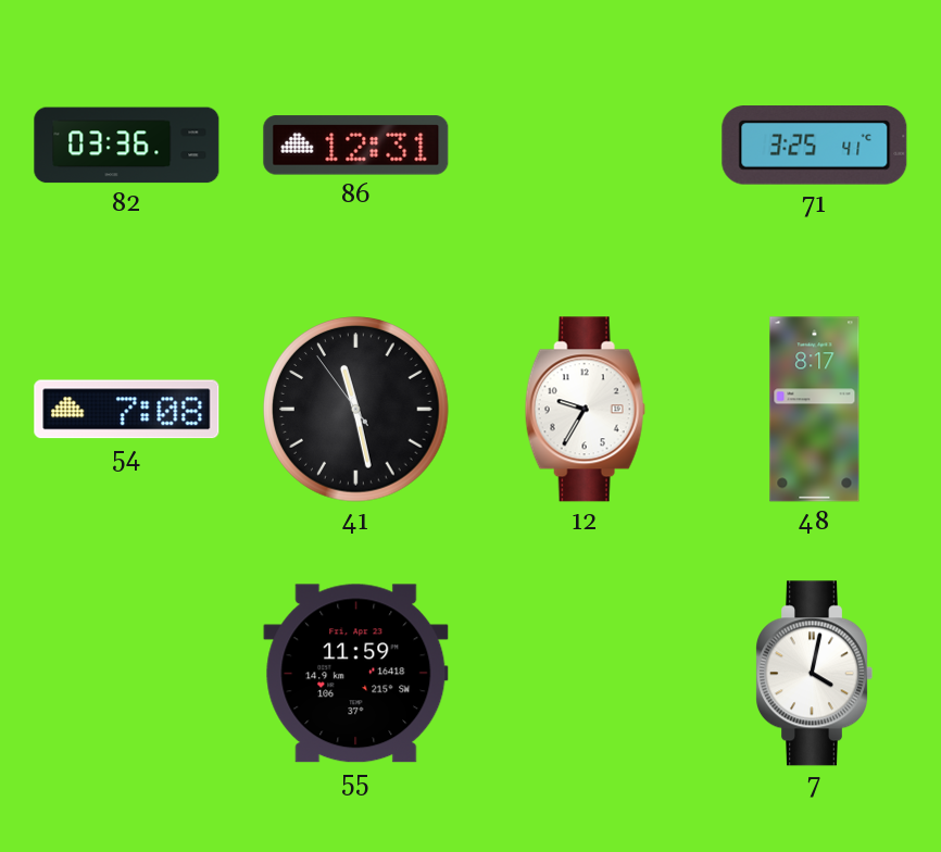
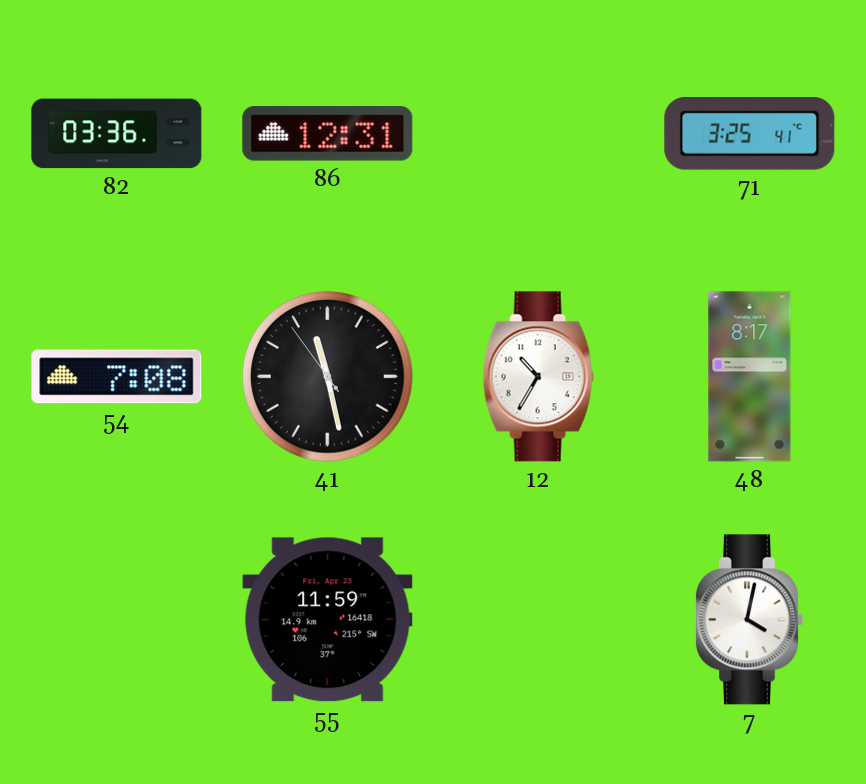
12: 9:35 -> 10:35 (538, 377)
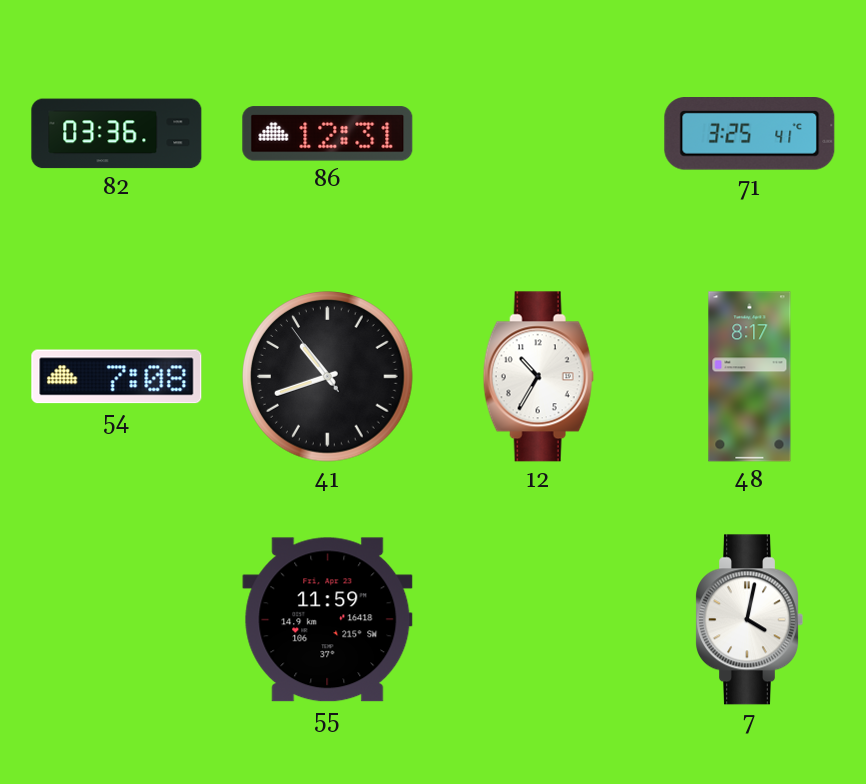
41: 11:27 -> 10:41 (328, 377)
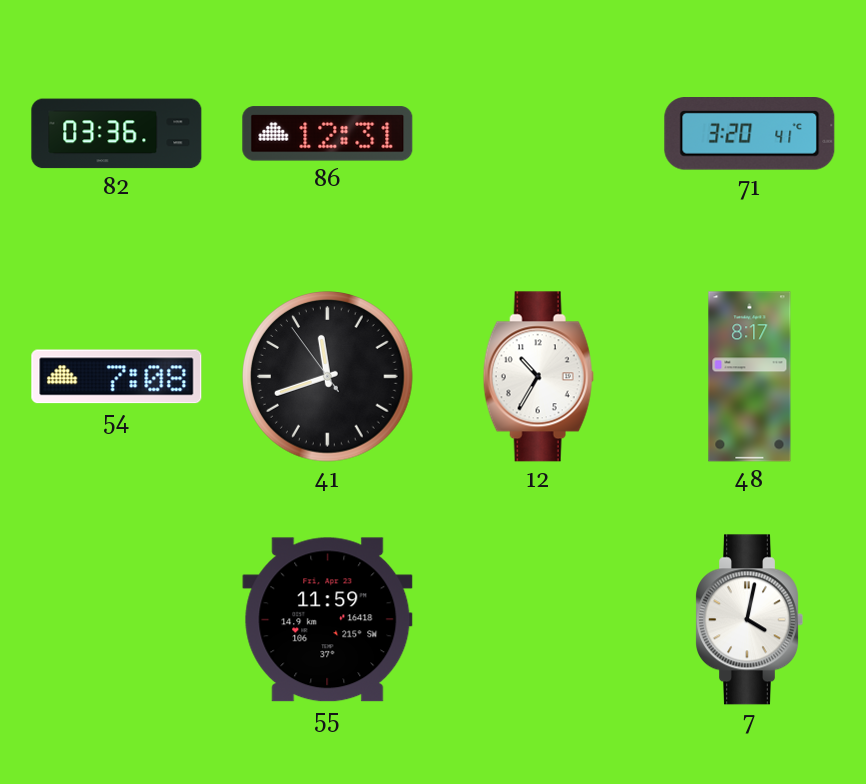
71: 3:25 -> 3:20 (750, 134)
41: 10:41 -> 11:41 (328, 377)
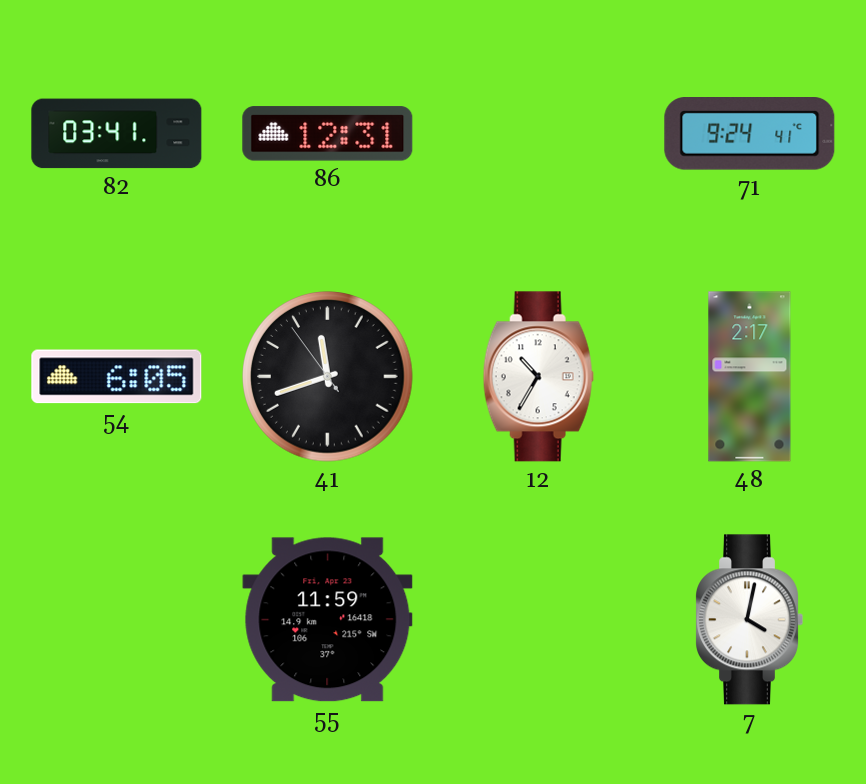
82: 03:36 -> 03:41 (117, 134)
71: 3:20 -> 9:24 (750, 134)
54: 7:08 -> 6:05 (117, 377)
48: 8:17 -> 2:17 (750, 377)
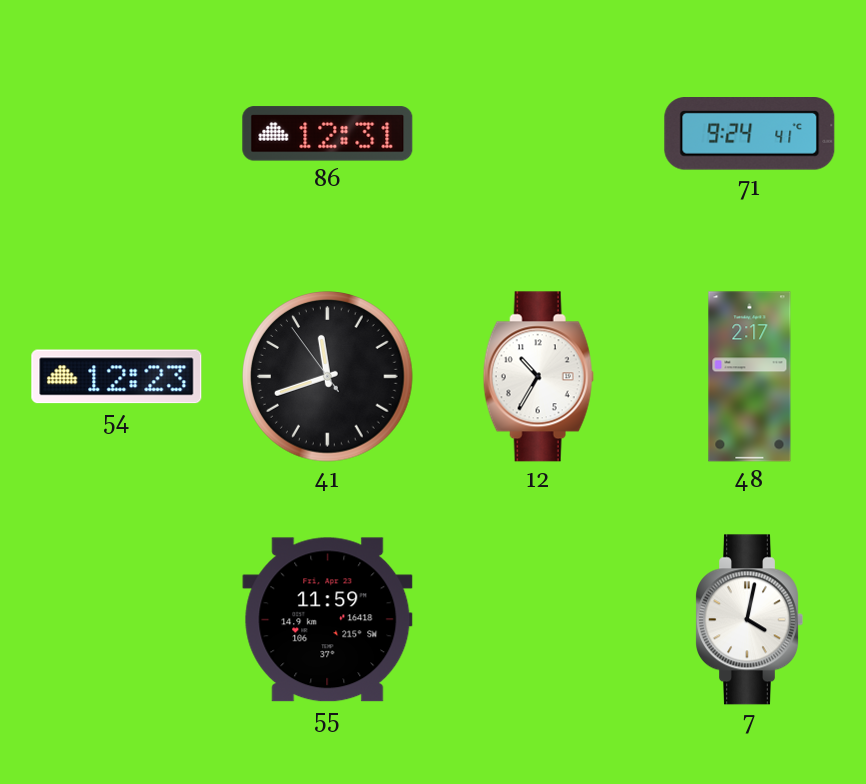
82: 03:41 -> none (117, 134)
54: 6:05 -> 12:23 (117, 377)
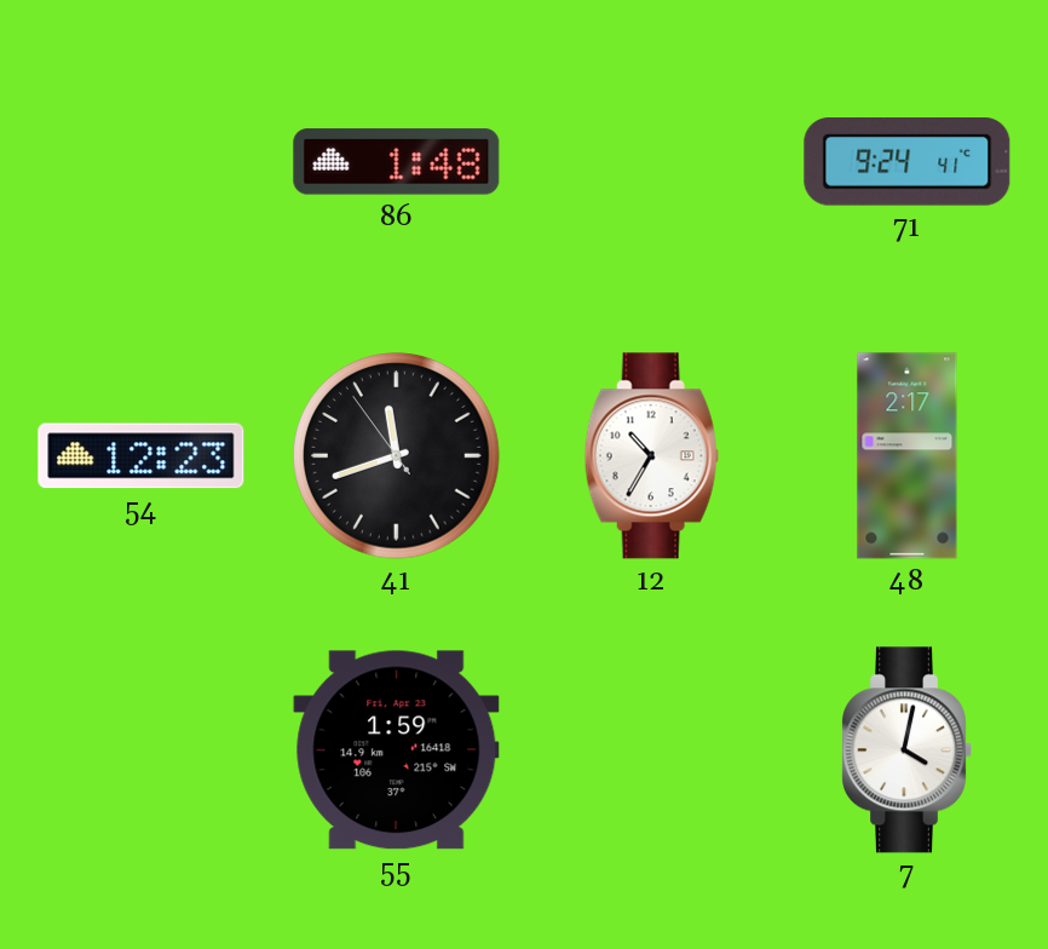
86: 12:31 -> 1:48 (397, 162)
55: 11:59 -> 1:59 (397, 750)
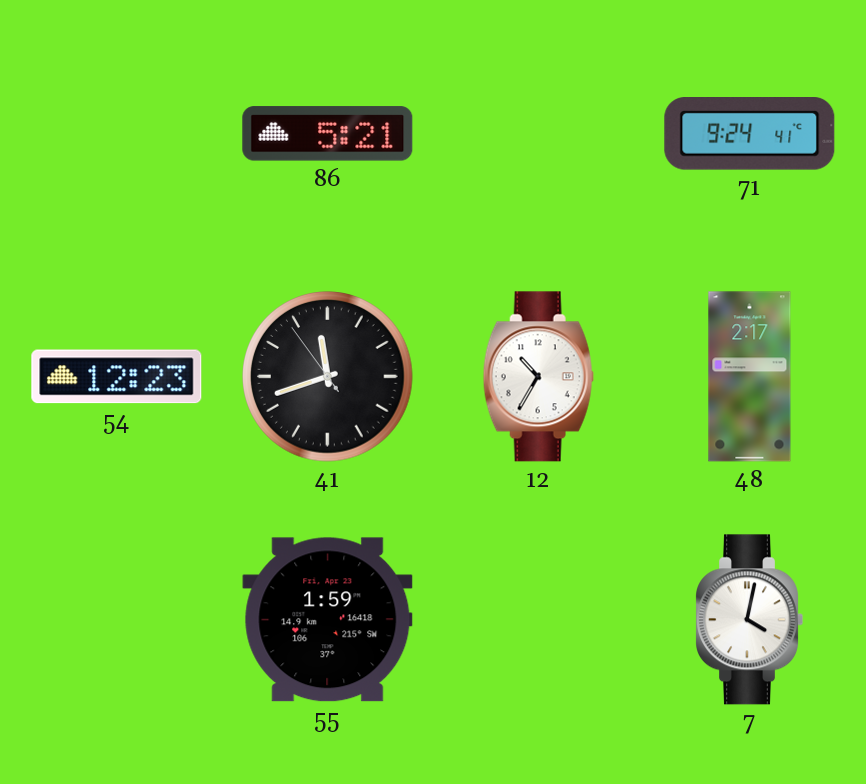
86: 1:48 -> 5:21 (328, 134)
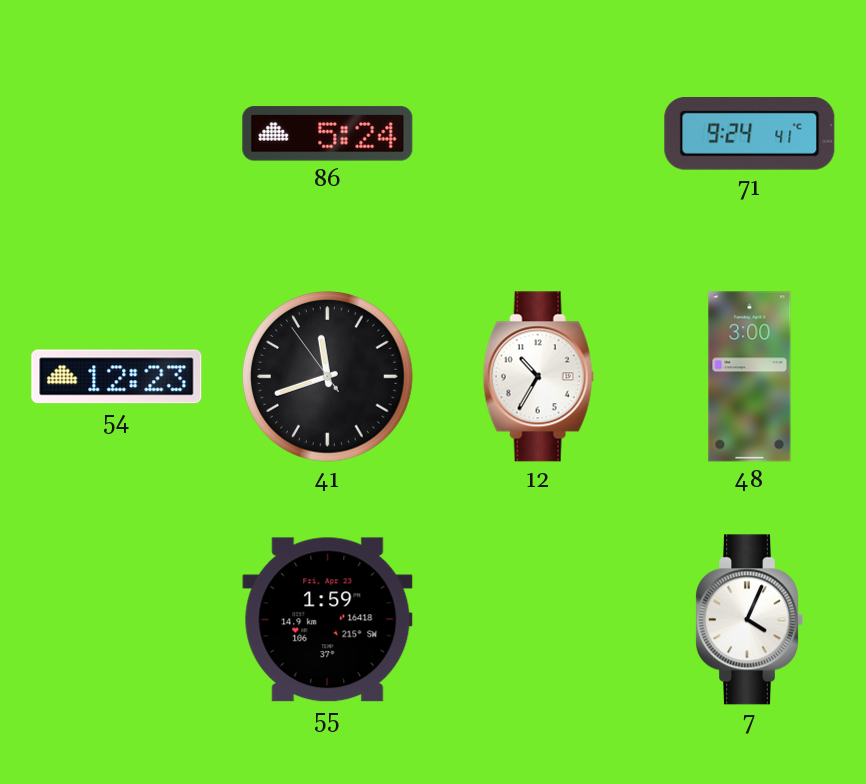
86: 5:21 -> 5:24 (328, 134)
48: 2:17 -> 3:00 (750, 377)
7: 4:02 -> 4:04 (749, 620)
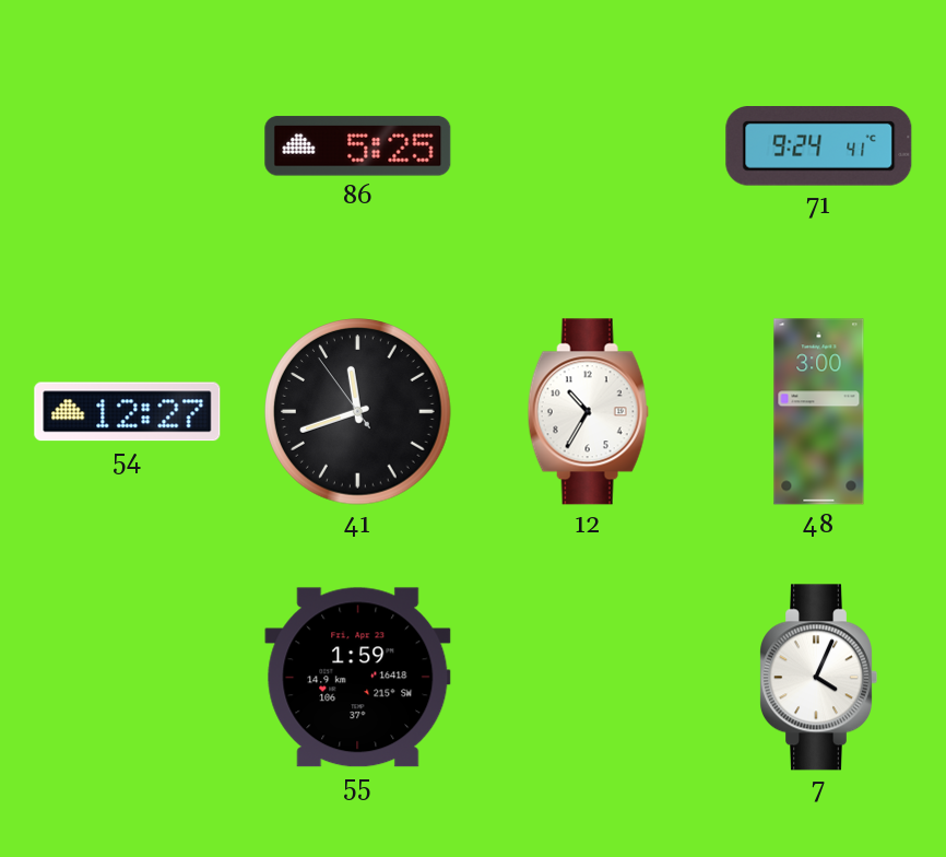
86: 5:24 -> 5:25 (358, 146)
54: 12:23 -> 12:27 (128, 412)
